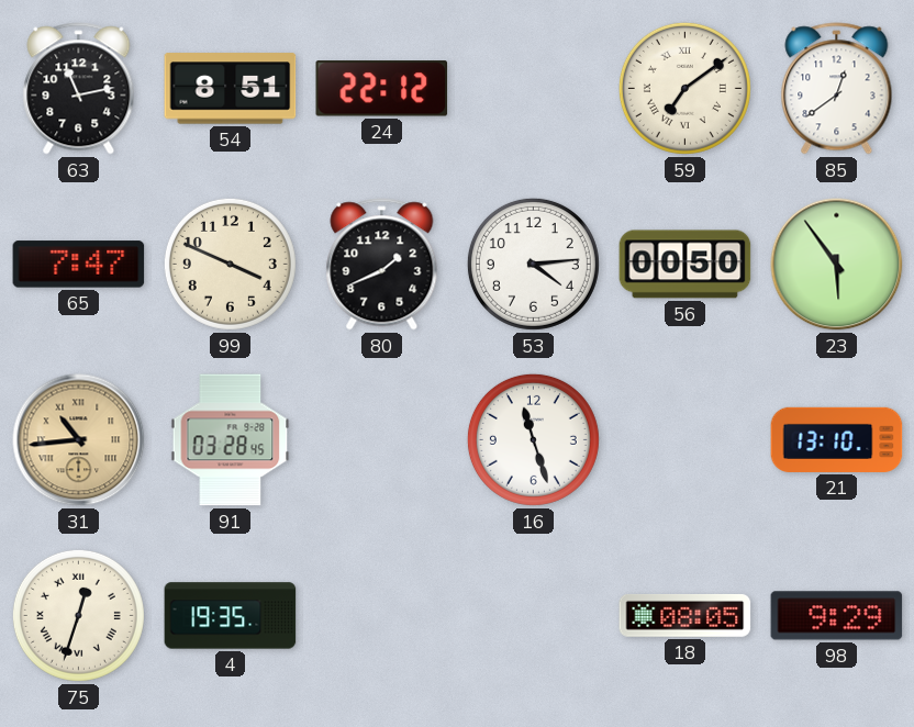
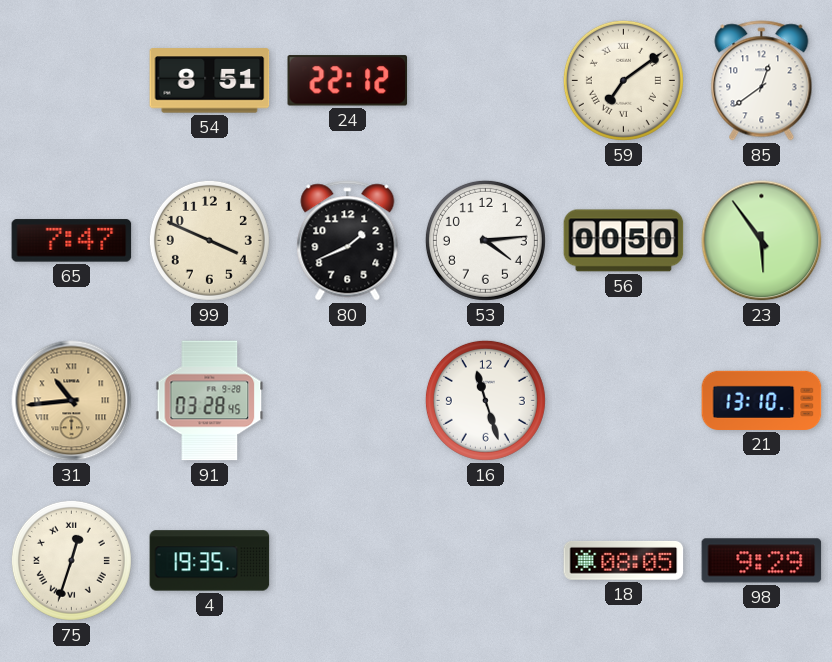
63: 11:13 -> none (79, 89)
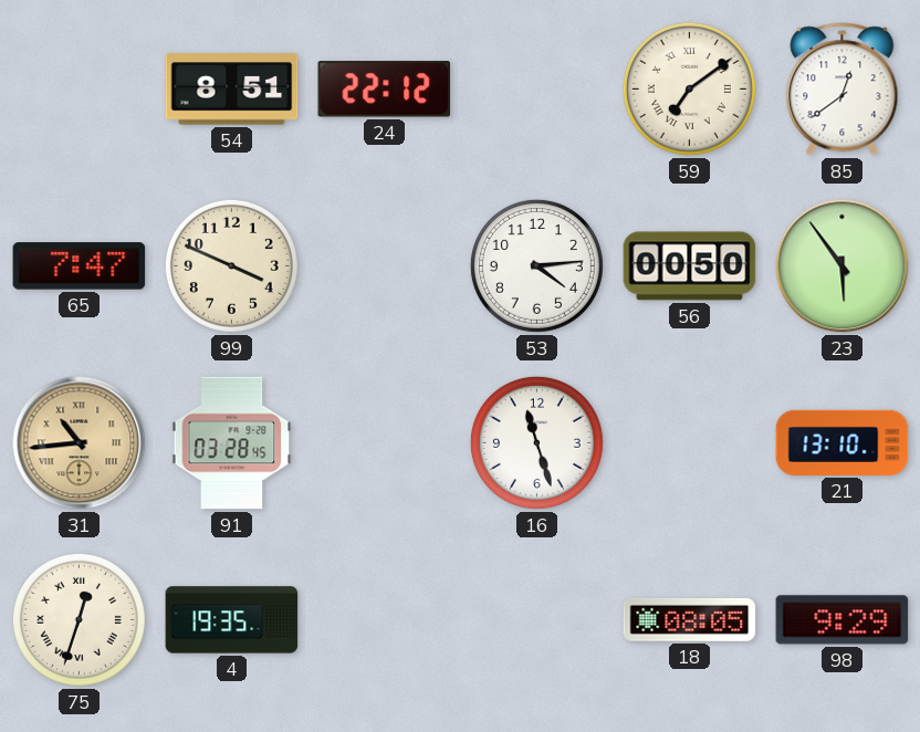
80: 1:41 -> none (348, 241)
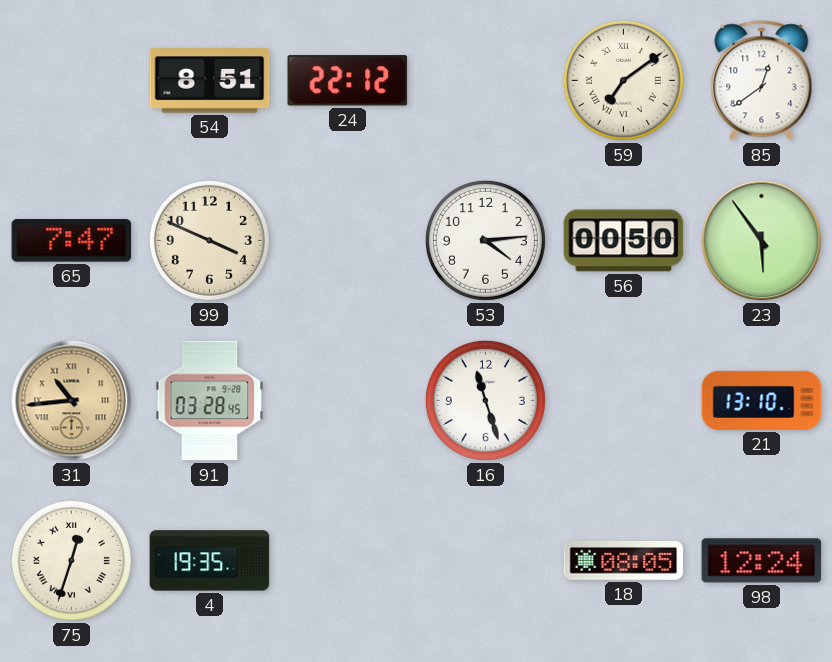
98: 9:29 -> 12:24 (762, 561)
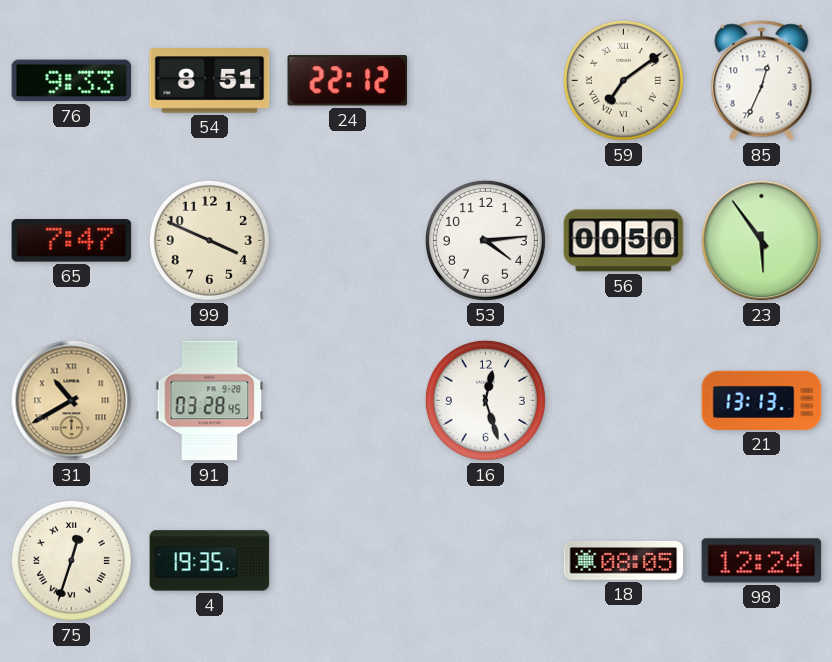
76: none -> 9:33 (72, 81)
85: 12:39 -> 12:34 (762, 81)
31: 10:44 -> 10:40 (72, 401)
16: 11:27 -> 12:27 (485, 400)
21: 13:10 -> 13:13 (762, 400)
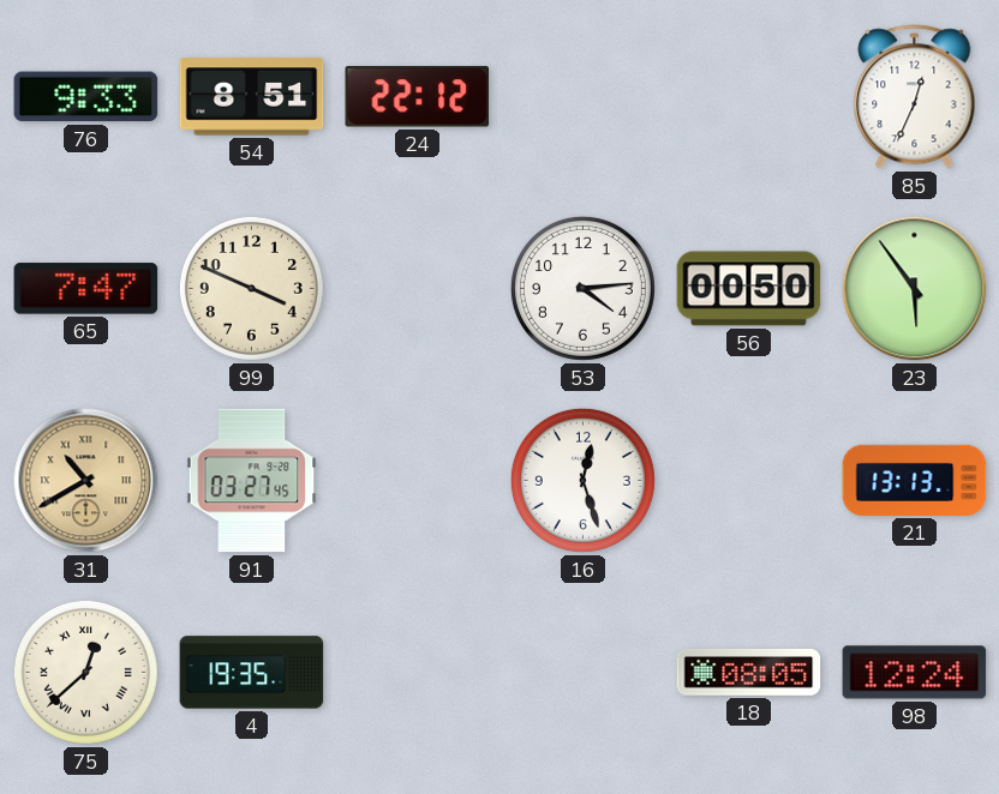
59: 7:09 -> none (623, 80)
91: 03:28 -> 03:27 (252, 481)
75: 12:33 -> 12:38 (85, 672)
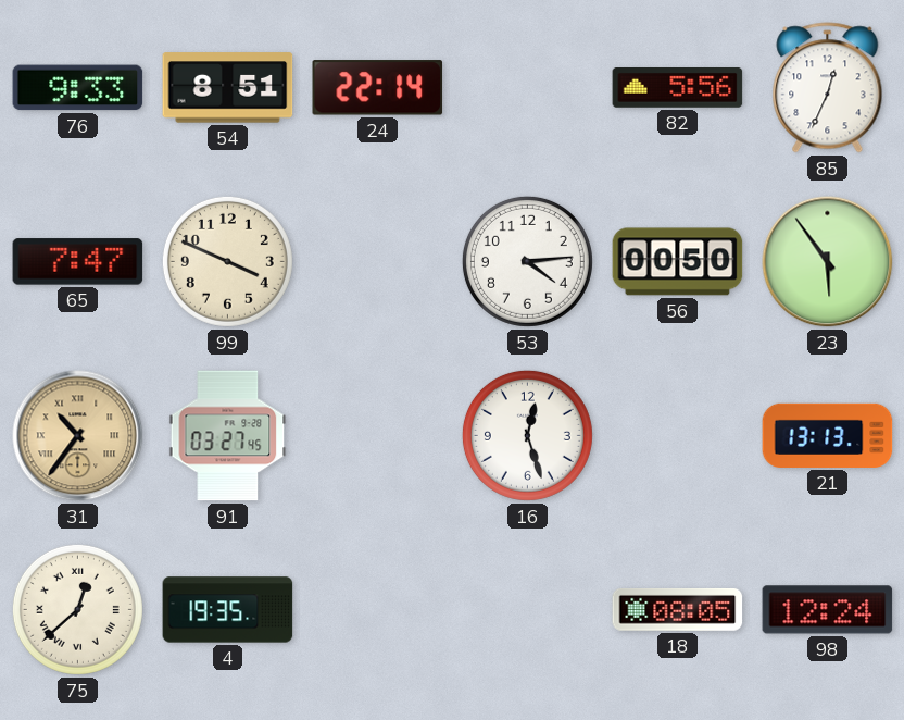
24: 22:12 -> 22:14 (378, 88)
82: none -> 5:56 (678, 88)
31: 10:40 -> 10:36 (78, 436)
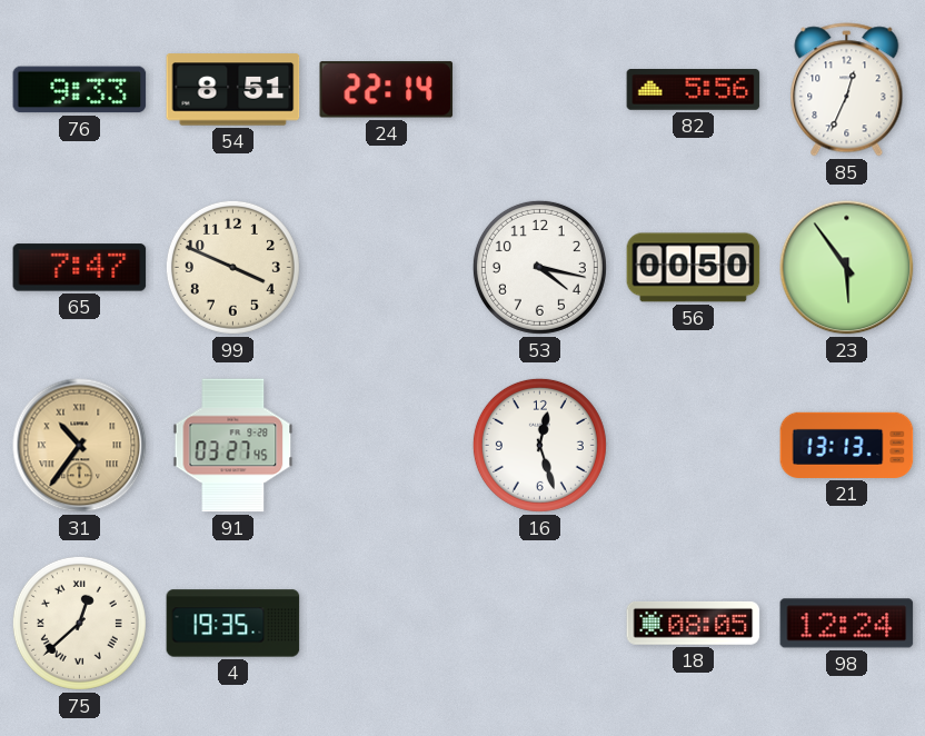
53: 4:14 -> 4:17 (539, 267)
